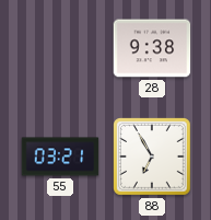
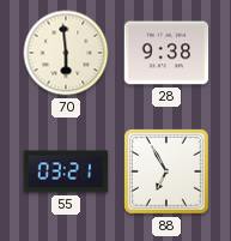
70: none -> 5:59 (66, 53)
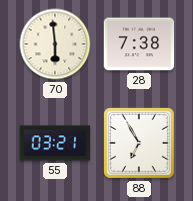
28: 9:38 -> 7:38 (139, 44)
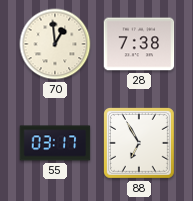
70: 5:59 -> 12:59 (55, 44)
55: 03:21 -> 03:17 (55, 143)
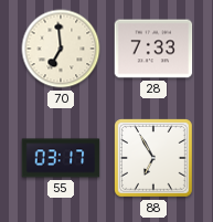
70: 12:59 -> 6:59 (61, 49)
28: 7:38 -> 7:33 (153, 49)
